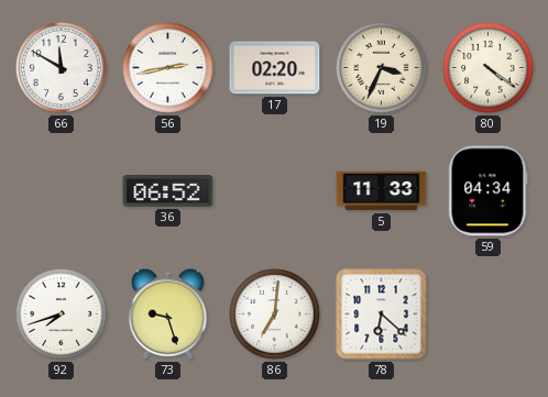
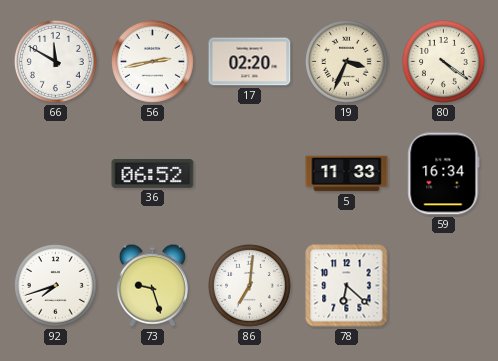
59: 04:34 -> 16:34 (444, 174)
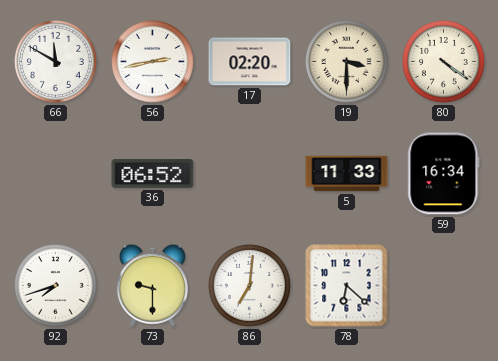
19: 3:34 -> 3:30 (347, 62)
73: 9:27 -> 9:30 (152, 285)
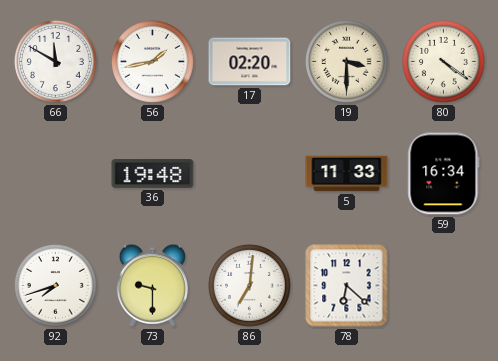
56: 2:43 -> 1:43 (153, 62)
36: 06:52 -> 19:48 (153, 174)
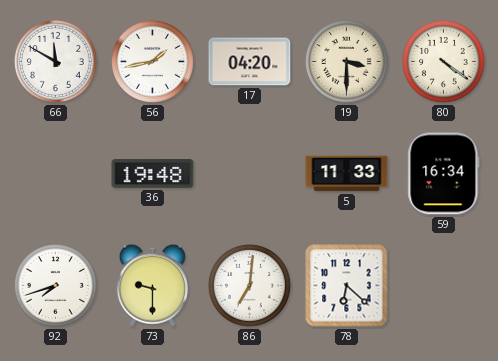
17: 02:20 -> 04:20 (250, 62)
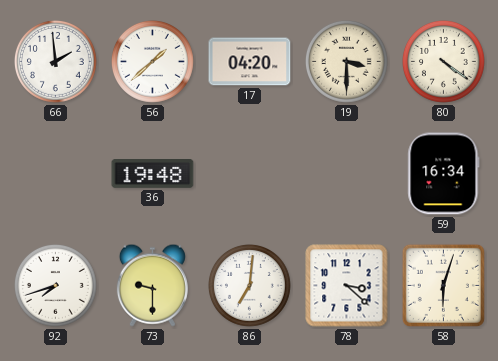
66: 11:50 -> 1:59 (56, 62)
56: 1:43 -> 1:38 (153, 62)
5: 11:33 -> none (347, 174)
78: 6:22 -> 3:22 (347, 286)
58: none -> 6:03 (443, 285)
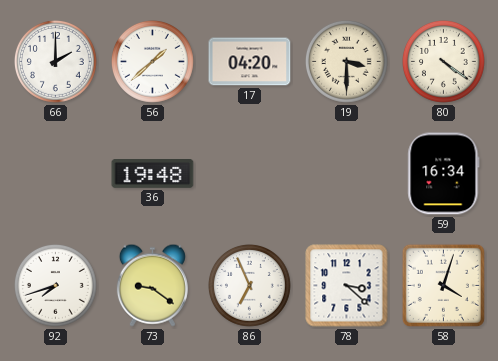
66: 1:59 -> 2:00 (56, 62)
73: 9:30 -> 9:21 (152, 285)
86: 7:01 -> 6:56 (250, 286)
58: 6:03 -> 4:03 (443, 285)
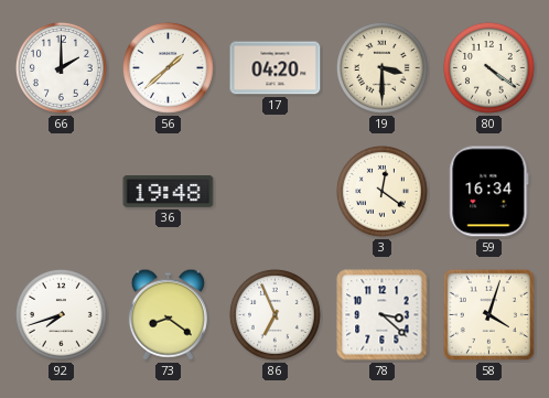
3: none -> 12:21 (383, 192)
73: 9:21 -> 8:21 (168, 314)
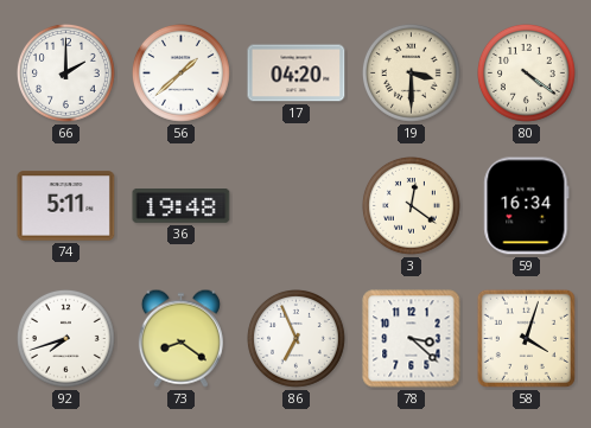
74: none -> 5:11 (66, 206)
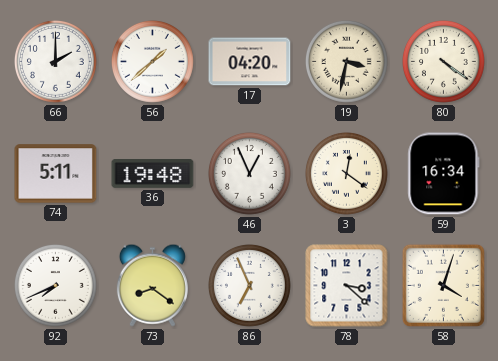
19: 3:30 -> 3:32 (347, 62)
46: none -> 12:56 (250, 174)
92: 7:42 -> 7:41 (56, 286)
